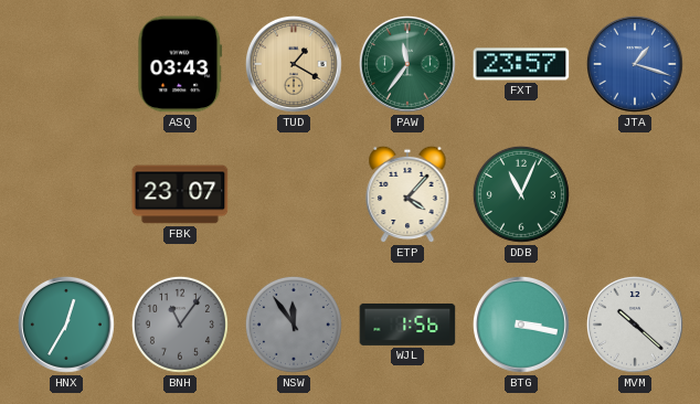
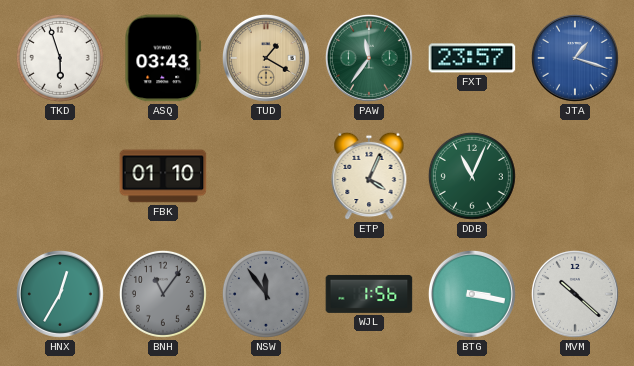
TKD: none -> 5:57 (60, 58)
FBK: 23:07 -> 01:10 (163, 176)
ETP: 4:07 -> 4:04 (369, 176)
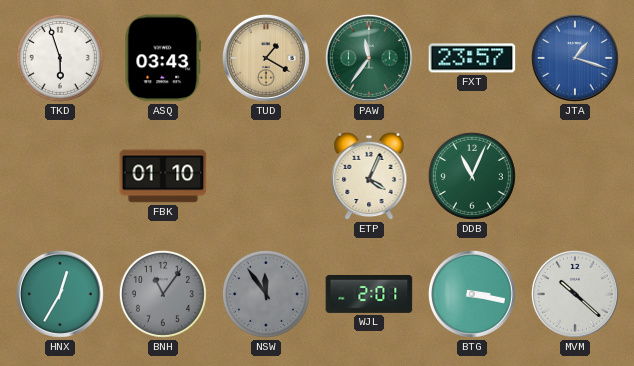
WJL: 1:56 -> 2:01 (369, 294)
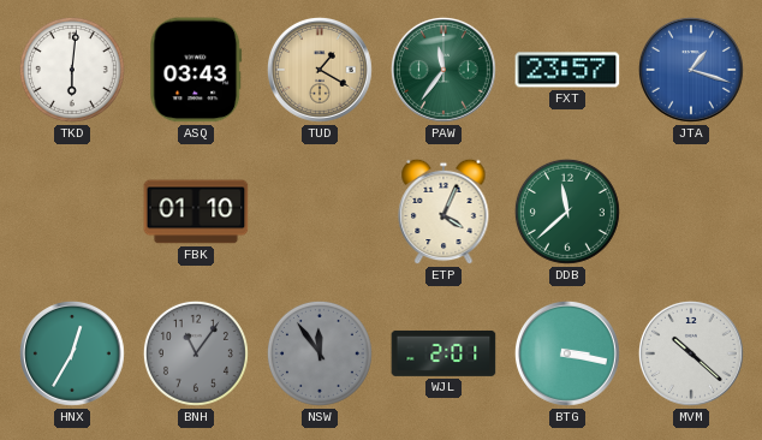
TKD: 5:57 -> 6:01 (72, 70)
DDB: 11:04 -> 11:38 (567, 212)
